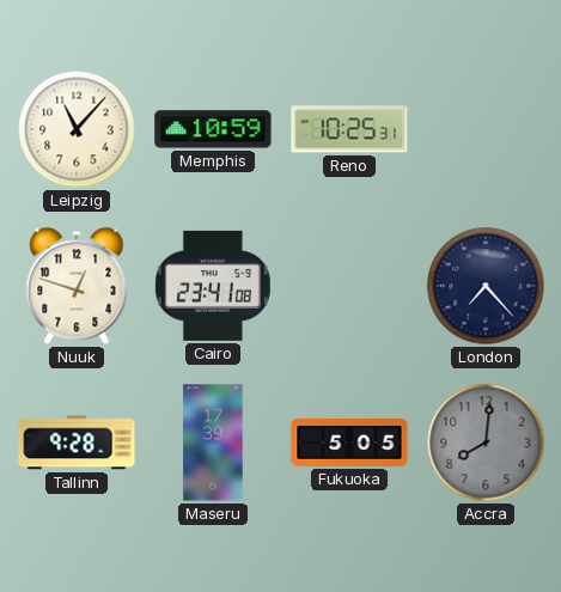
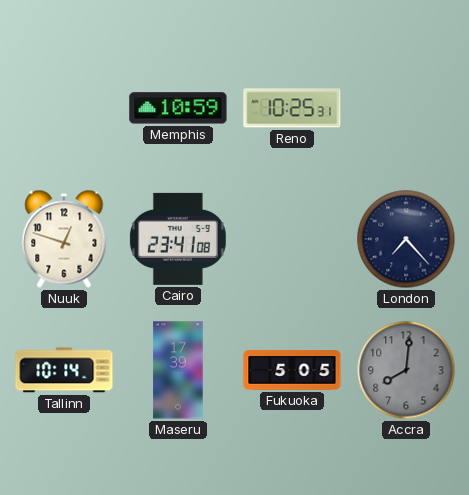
Leipzig: 11:07 -> none (77, 129)
Tallinn: 9:28 -> 10:14 (64, 370)
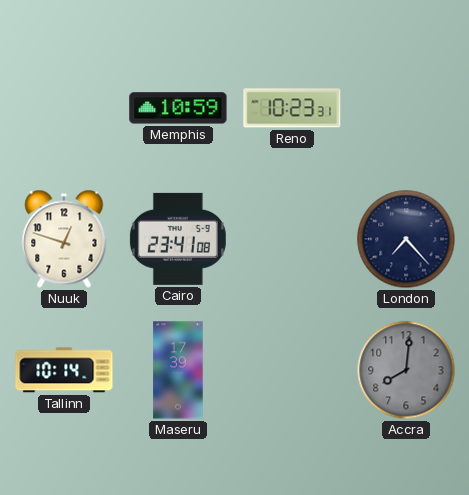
Reno: 10:25 -> 10:23 (292, 108)
Fukuoka: 5:05 -> none (292, 370)
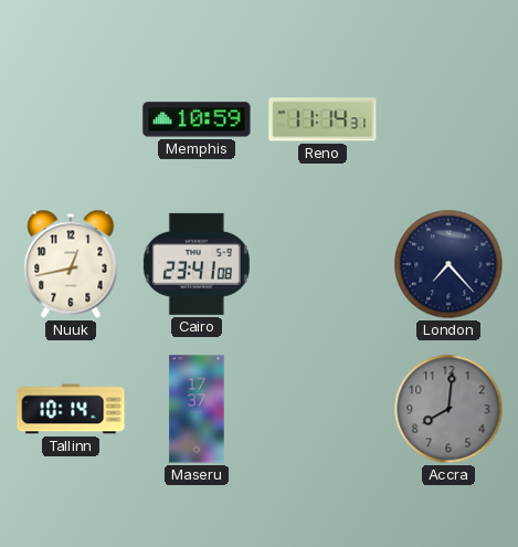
Reno: 10:23 -> 11:14 (323, 119)
Nuuk: 12:48 -> 12:43 (71, 264)
Maseru: 17:39 -> 17:37 (197, 409)
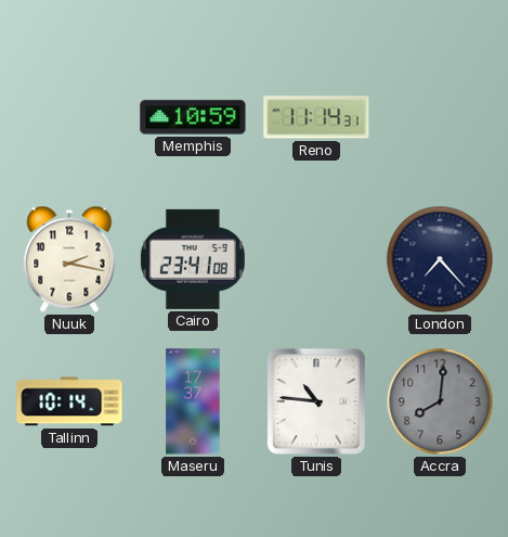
Nuuk: 12:43 -> 2:17 (69, 259)
Tunis: none -> 10:46 (316, 401)
